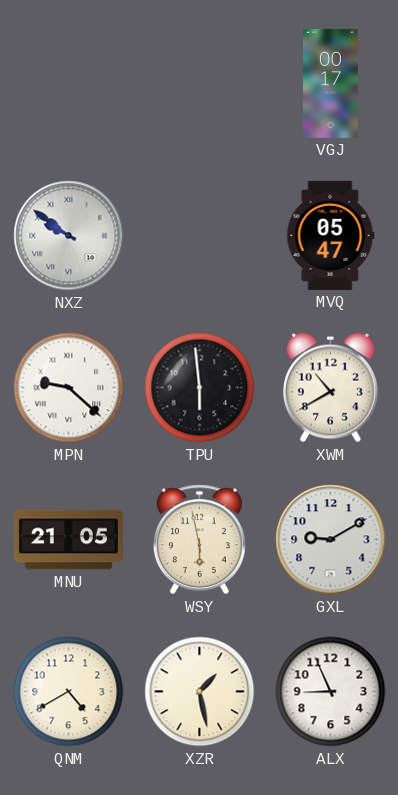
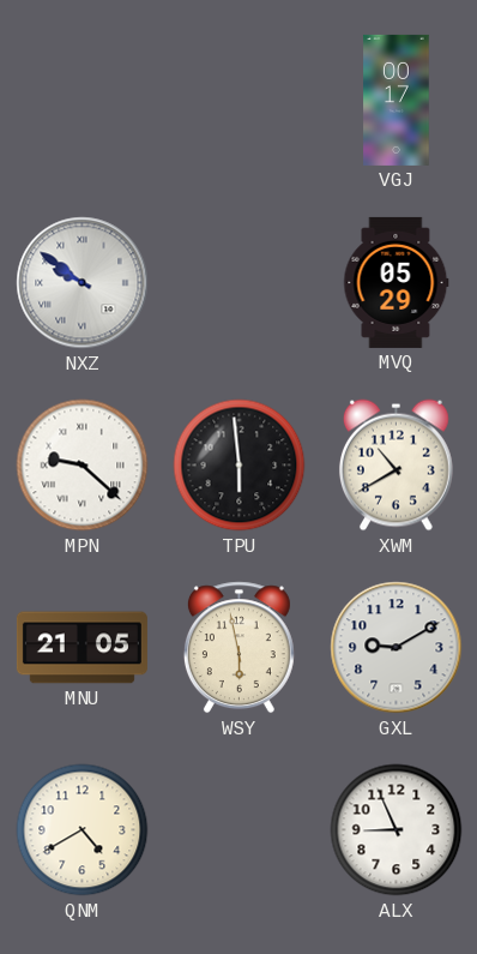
MVQ: 05:47 -> 05:29 (397, 282)
XZR: 1:28 -> none (200, 692)
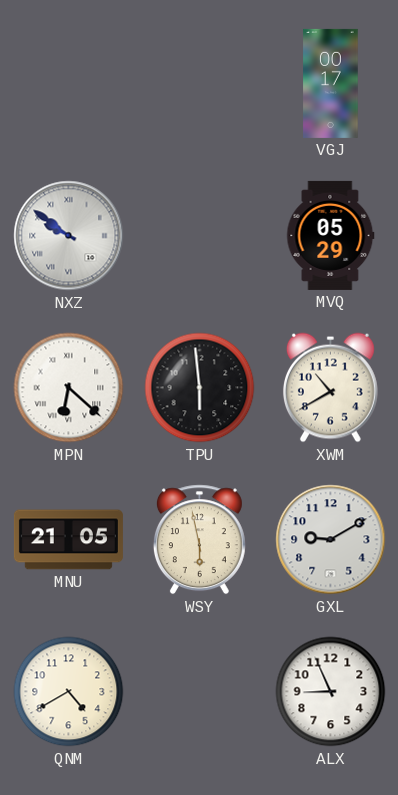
MPN: 9:22 -> 6:22 (69, 388)
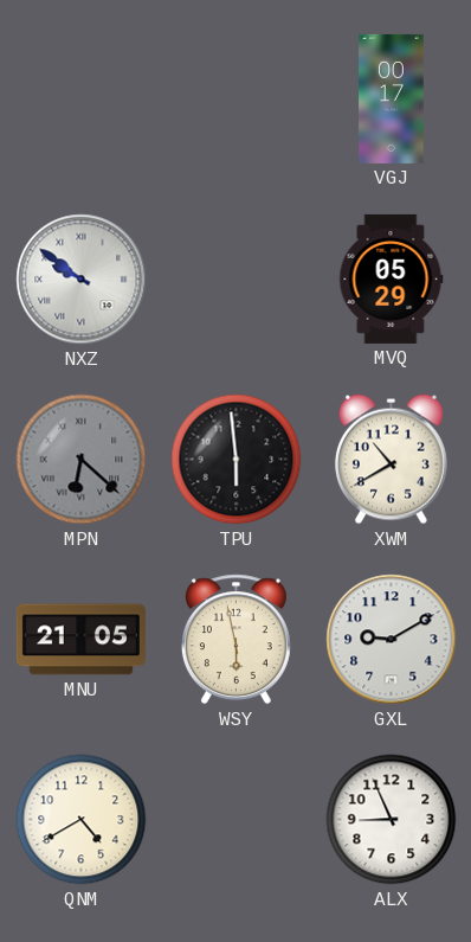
MPN dial: white -> grey (82, 460)
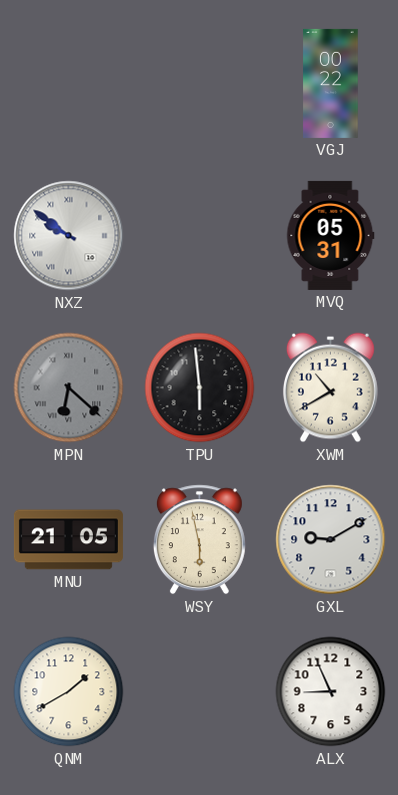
VGJ: 00:17 -> 00:22 (331, 83)
MVQ: 05:29 -> 05:31 (331, 235)
QNM: 4:40 -> 1:40 (69, 692)
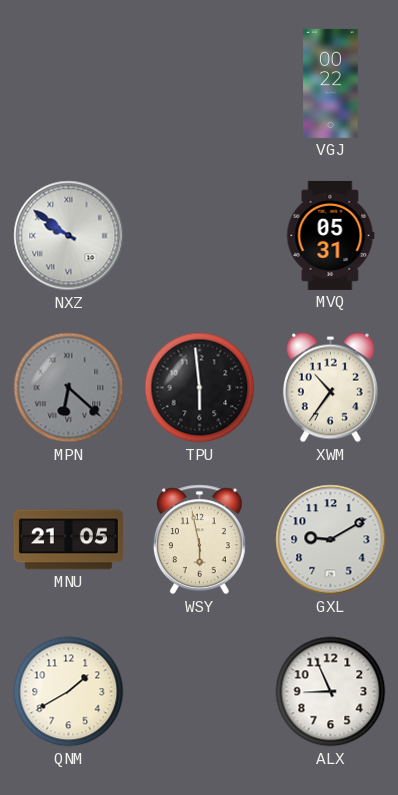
XWM: 10:40 -> 10:36 (330, 388)
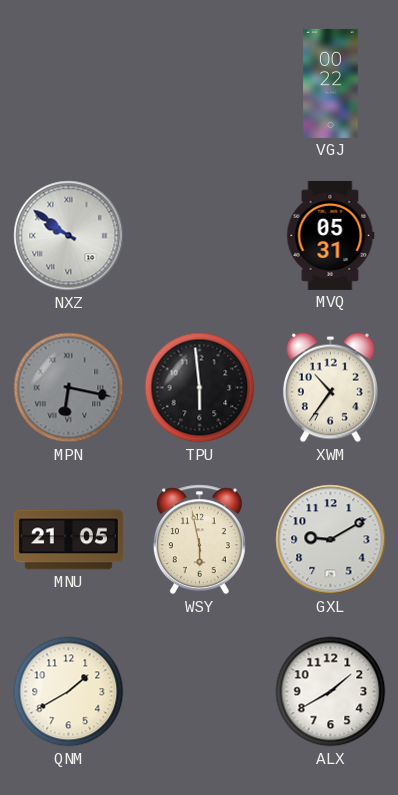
MPN: 6:22 -> 6:17 (69, 388)
ALX: 8:56 -> 1:40 (331, 692)
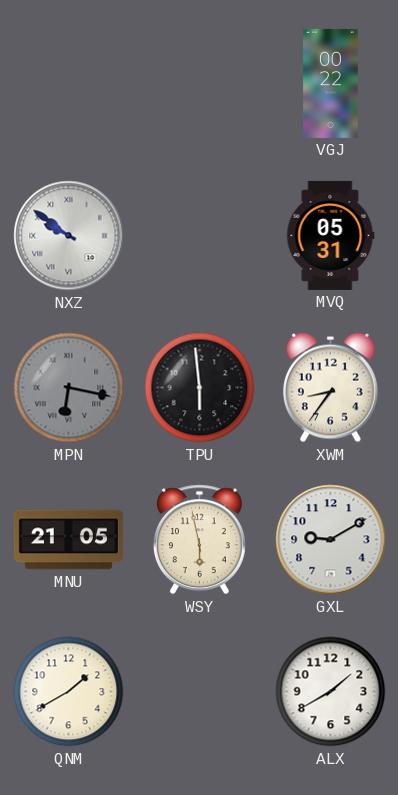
XWM: 10:36 -> 8:36 (330, 388)
